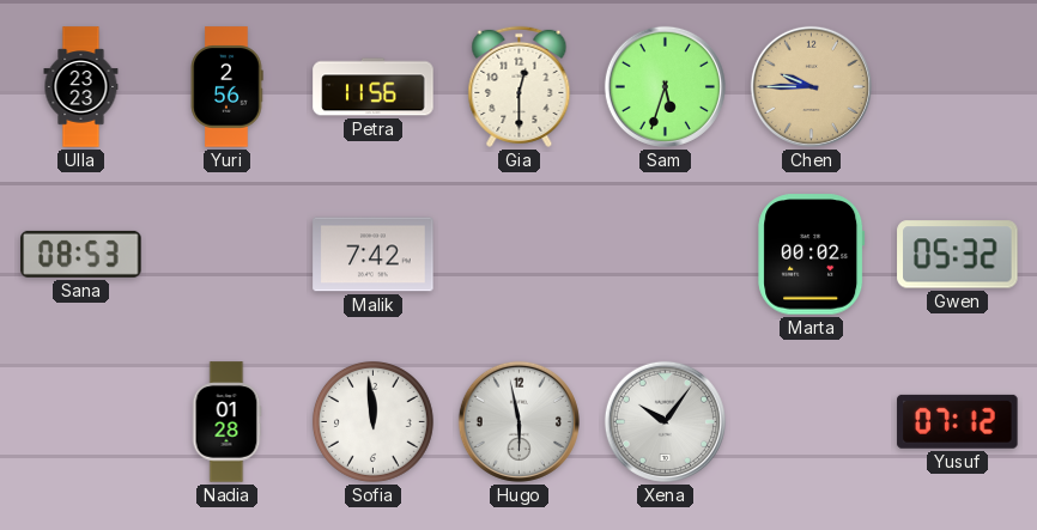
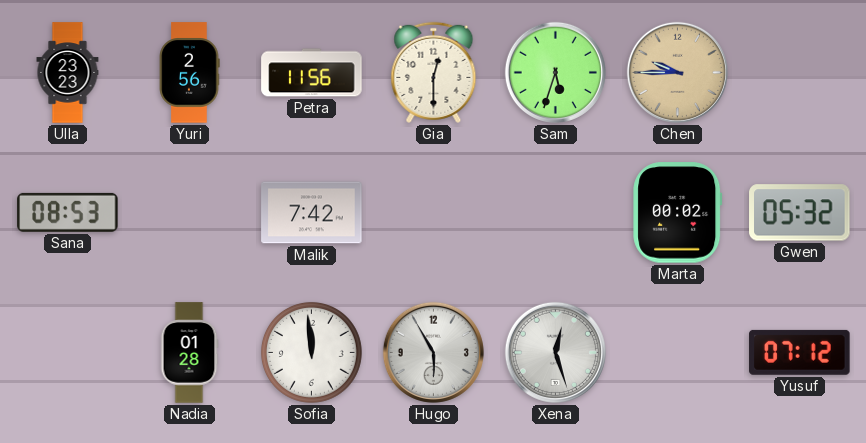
Hugo: 5:58 -> 5:55 (433, 352)
Xena: 10:06 -> 12:27 (555, 352)
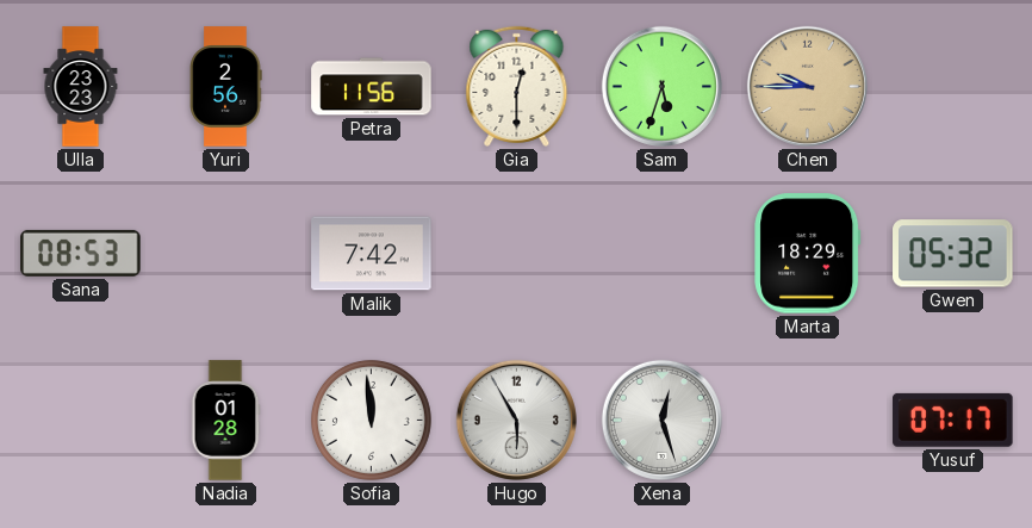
Marta: 00:02 -> 18:29 (808, 254)
Yusuf: 07:12 -> 07:17 (953, 420)
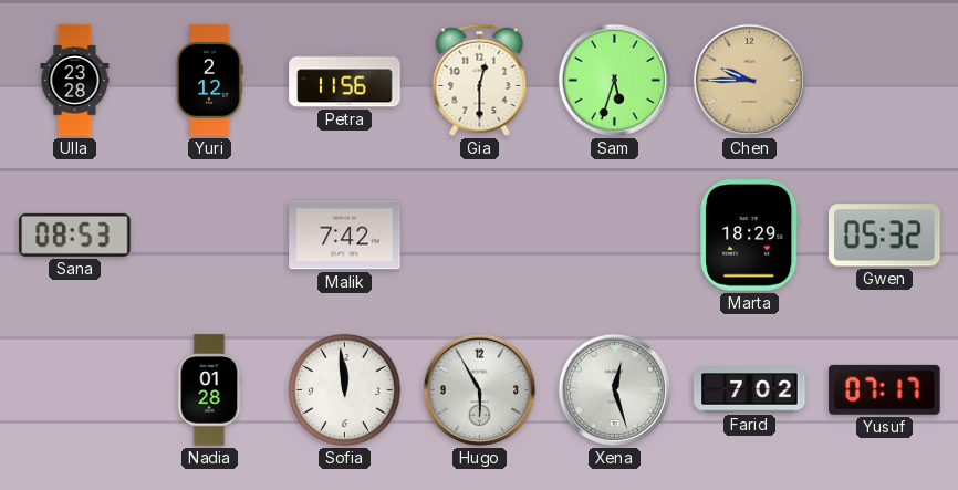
Ulla: 23:23 -> 23:28 (75, 81)
Yuri: 2:56 -> 2:12 (209, 81)
Farid: none -> 7:02 (750, 390)
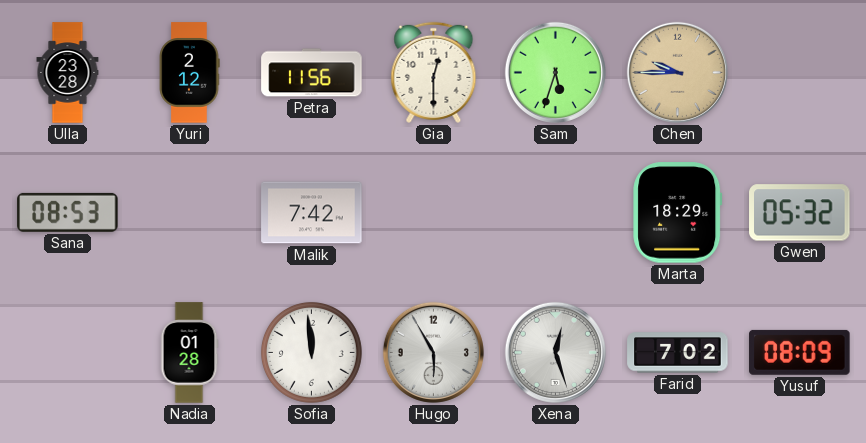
Yusuf: 07:17 -> 08:09 (800, 352)
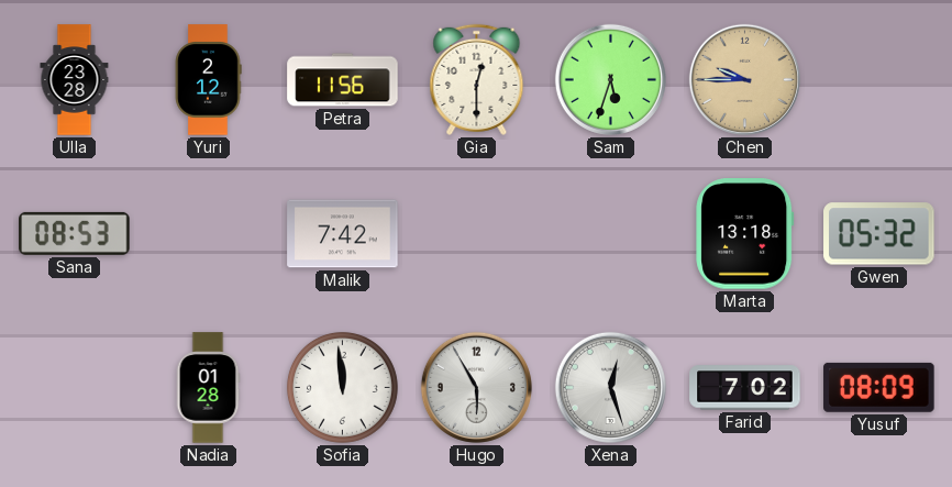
Marta: 18:29 -> 13:18 (745, 234)
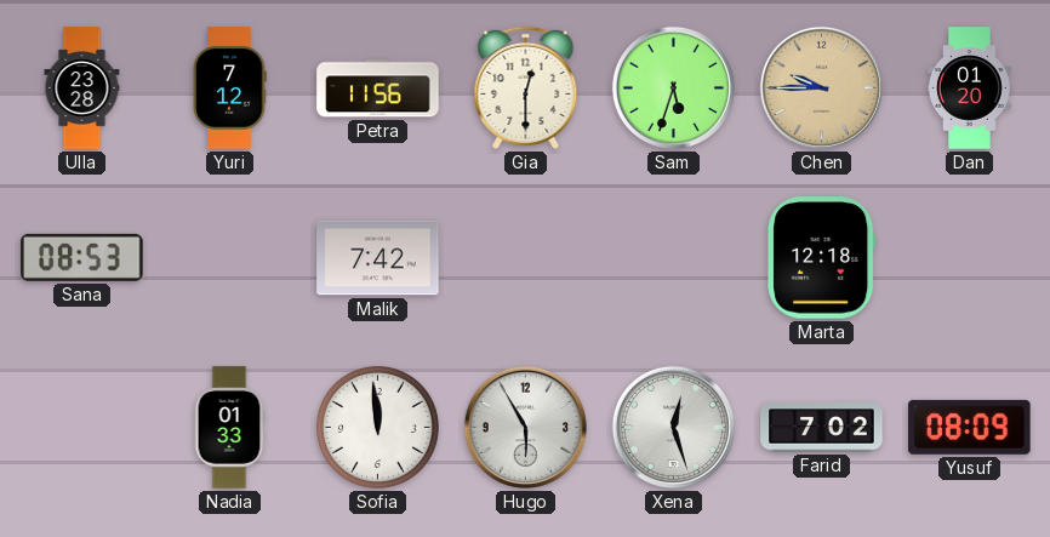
Yuri: 2:12 -> 7:12 (229, 88)
Dan: none -> 01:20 (969, 88)
Marta: 13:18 -> 12:18 (822, 258)
Gwen: 05:32 -> none (879, 234)
Nadia: 01:28 -> 01:33 (229, 428)
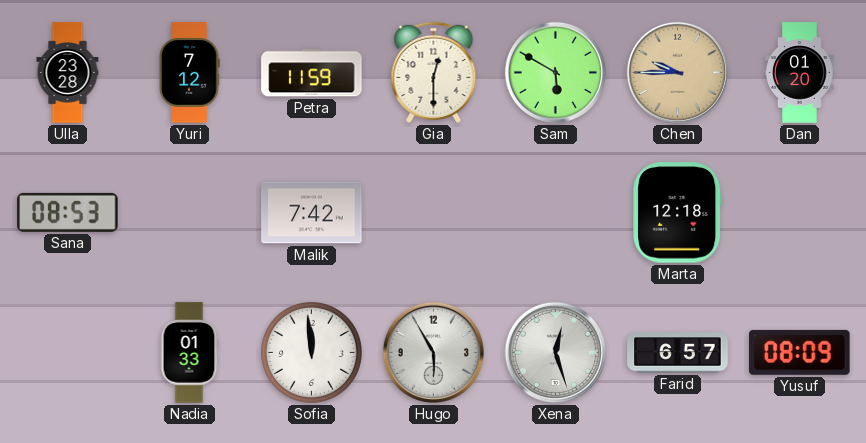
Petra: 11:56 -> 11:59 (312, 73)
Sam: 5:33 -> 5:50 (555, 72)
Farid: 7:02 -> 6:57 (678, 353)
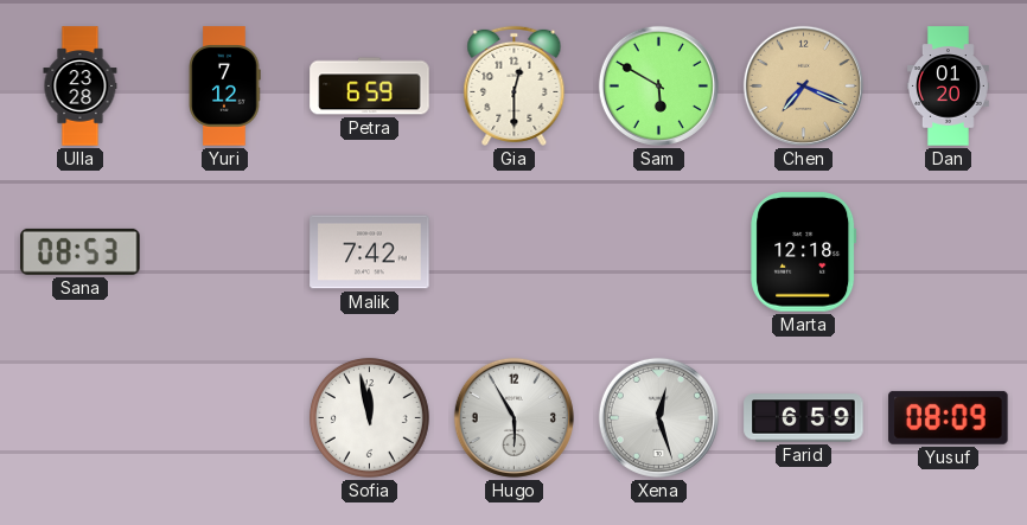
Petra: 11:59 -> 6:59 (370, 87)
Chen: 9:45 -> 7:19 (803, 85)
Nadia: 01:33 -> none (189, 353)
Sofia: 11:59 -> 11:58 (369, 417)
Farid: 6:57 -> 6:59 (804, 418)
